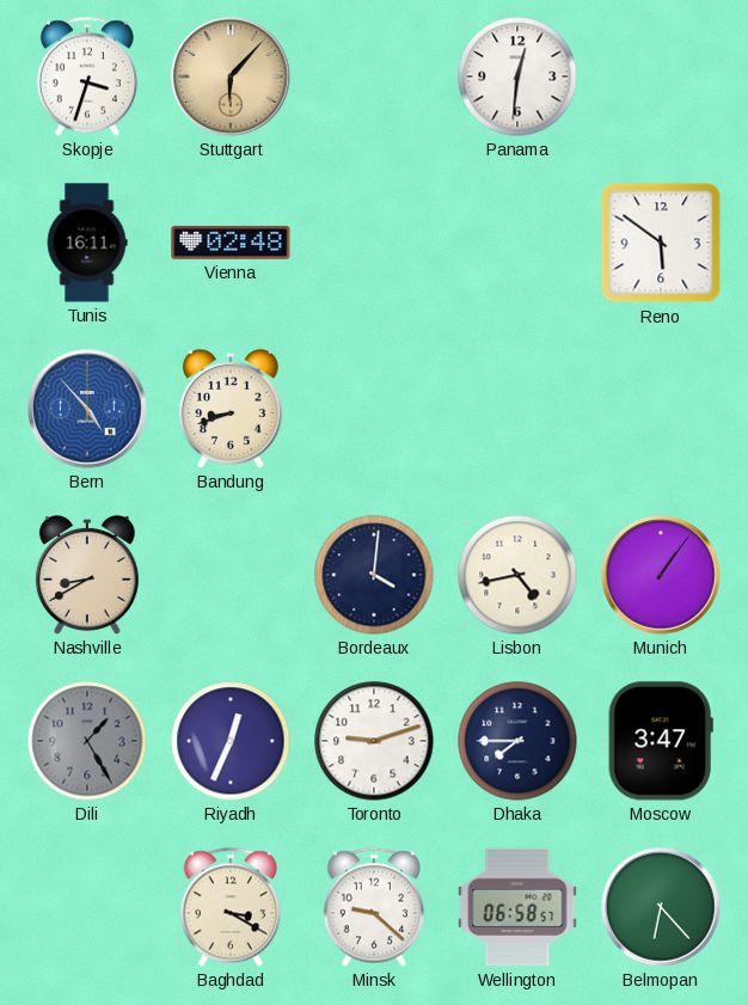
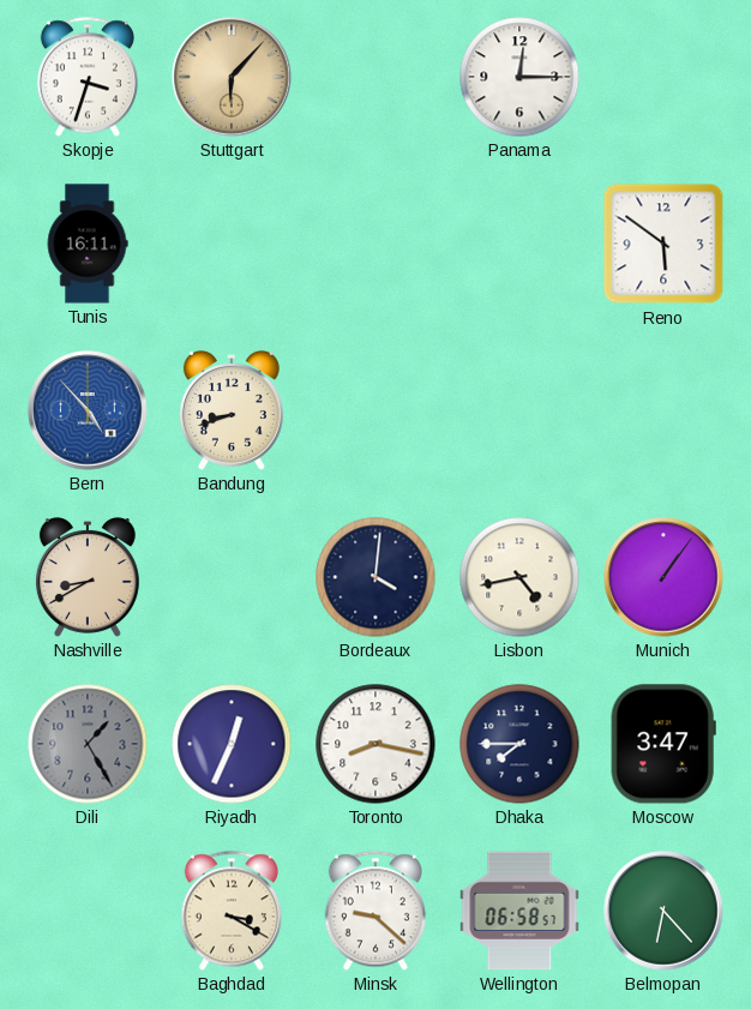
Panama: 12:31 -> 12:15 (519, 77)
Vienna: 02:48 -> none (231, 243)
Toronto: 9:12 -> 8:17 (376, 744)
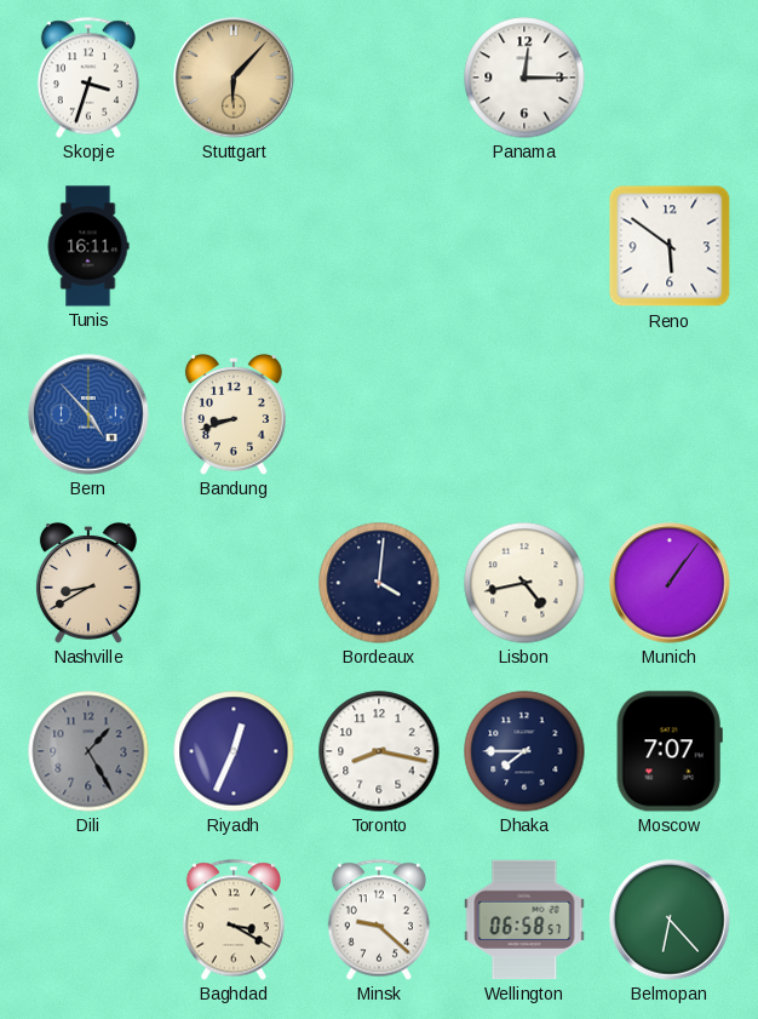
Moscow: 3:47 -> 7:07 (670, 751)
